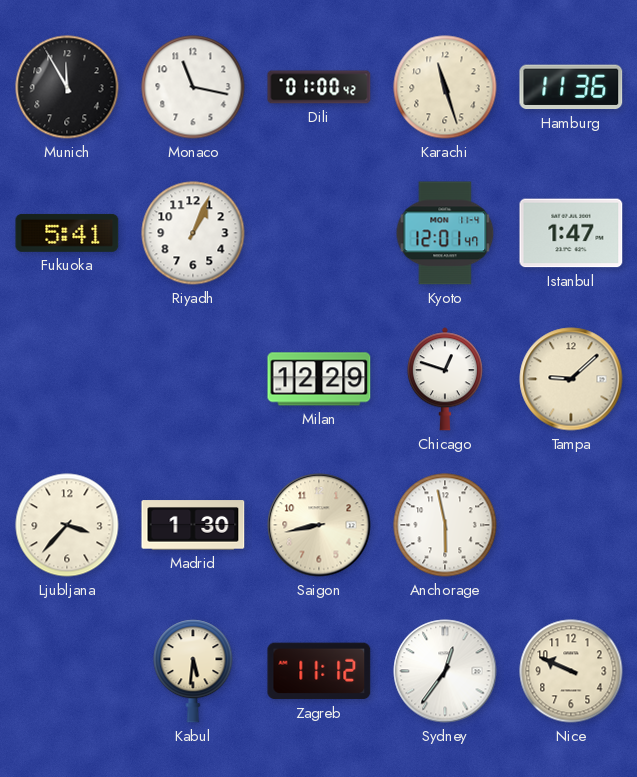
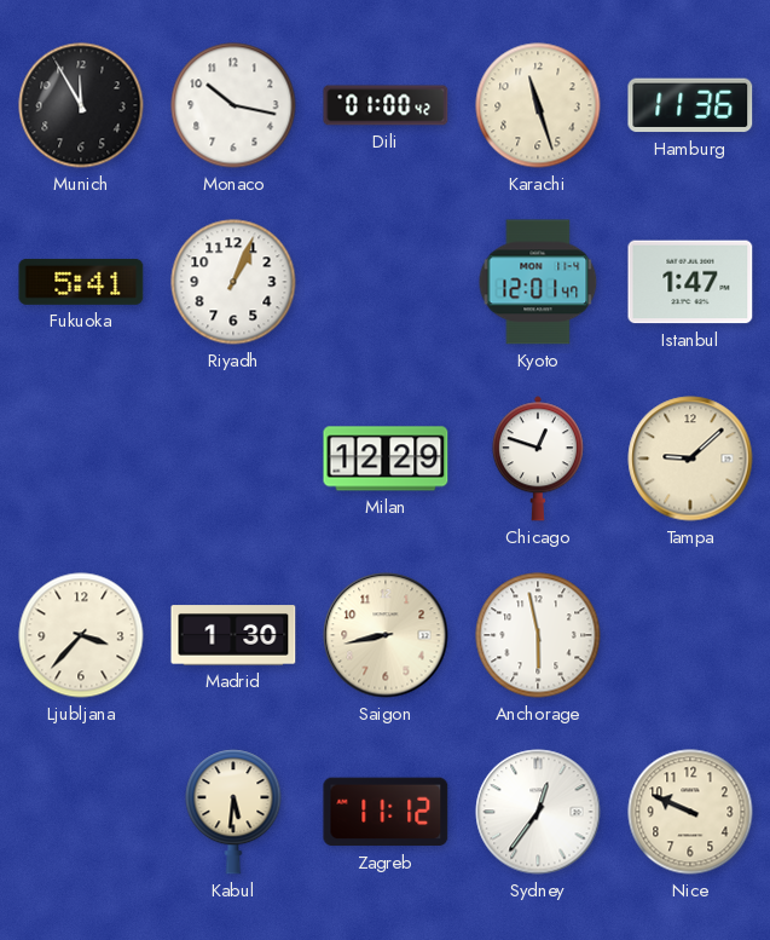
Monaco: 11:17 -> 10:17 (233, 105)
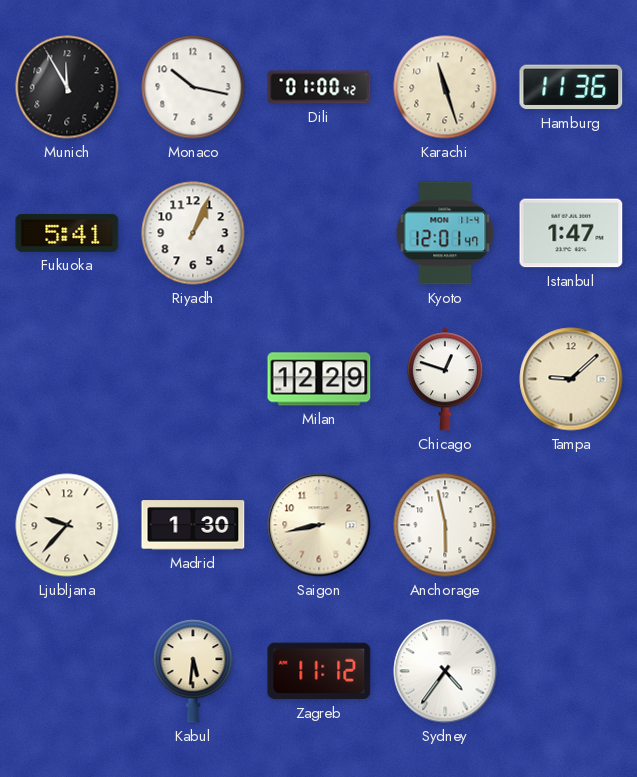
Ljubljana: 3:37 -> 9:37 (67, 525)
Sydney: 12:36 -> 4:36 (445, 671)
Nice: 9:49 -> none (690, 812)
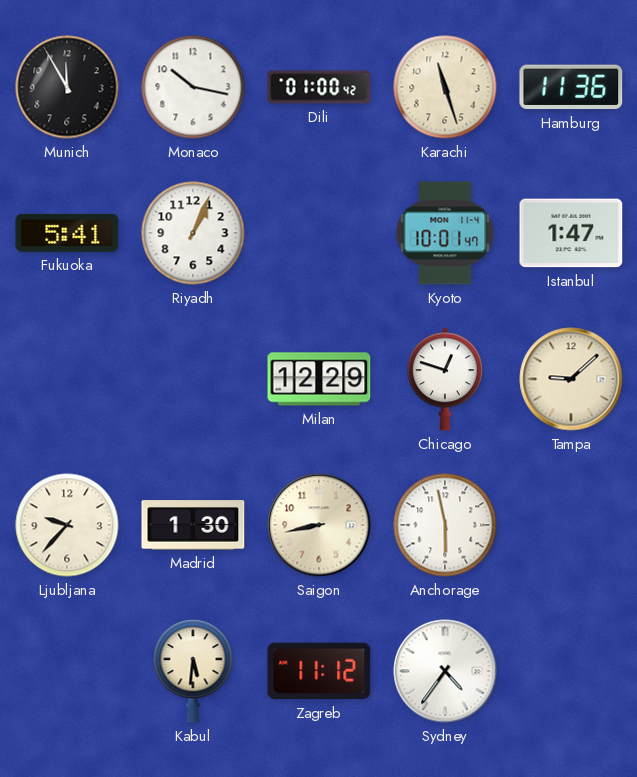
Kyoto: 12:01 -> 10:01 (445, 233)
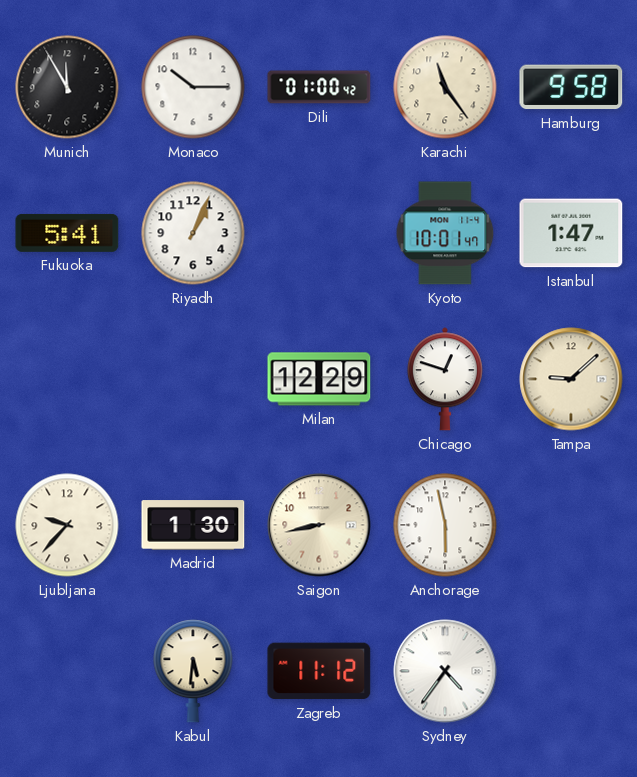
Monaco: 10:17 -> 10:15 (193, 87)
Karachi: 11:27 -> 11:24 (445, 87)
Hamburg: 11:36 -> 9:58 (571, 87)
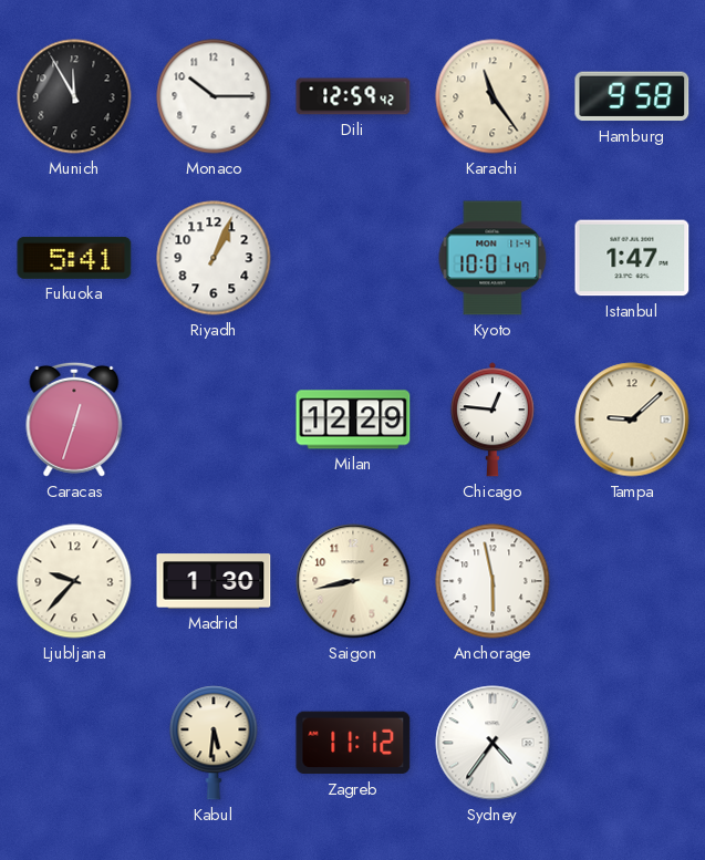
Dili: 01:00 -> 12:59 (353, 96)
Caracas: none -> 12:33 (74, 419)
Chicago: 12:48 -> 12:46 (493, 419)
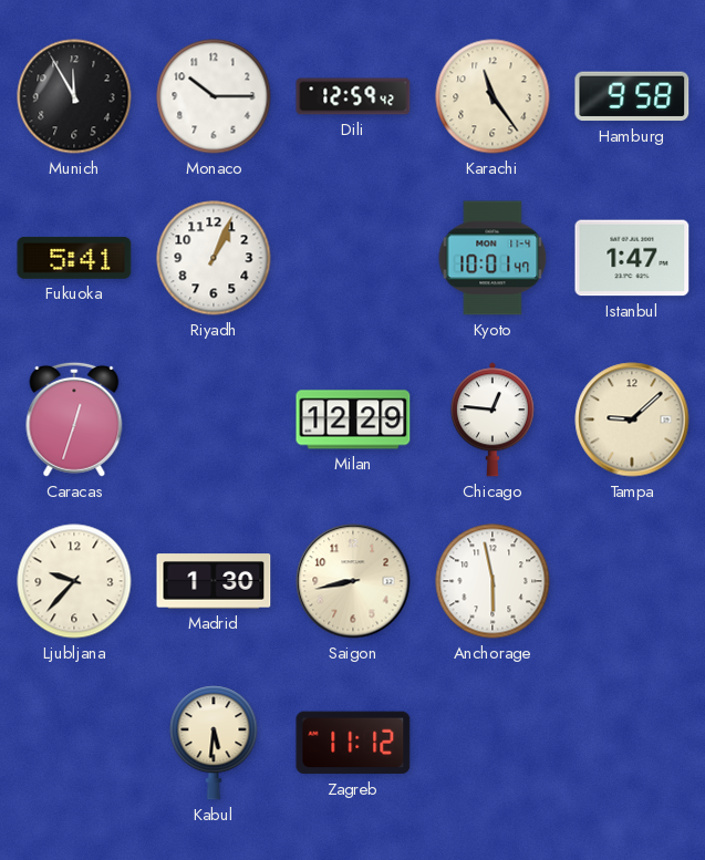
Sydney: 4:36 -> none (493, 743)
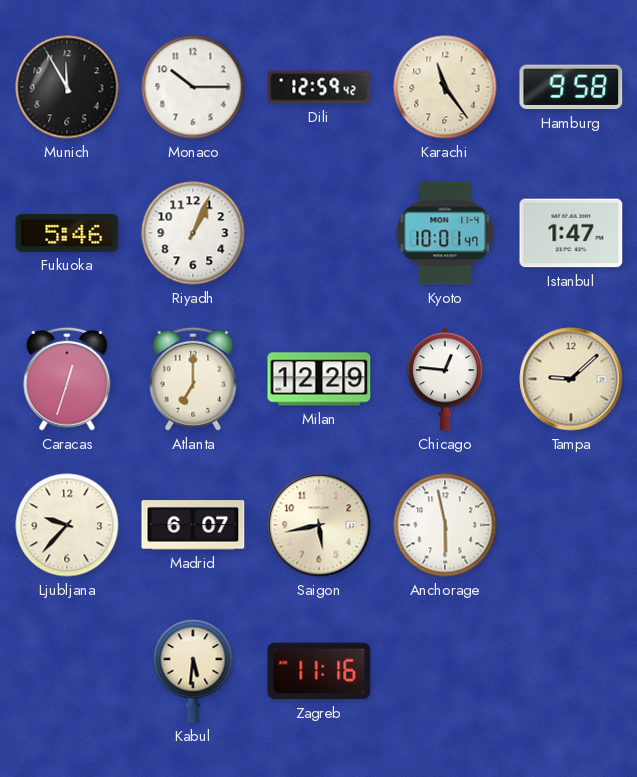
Fukuoka: 5:41 -> 5:46 (67, 233)
Atlanta: none -> 7:00 (193, 379)
Madrid: 1:30 -> 6:07 (193, 525)
Saigon: 8:43 -> 5:43 (319, 525)
Zagreb: 11:12 -> 11:16 (319, 671)
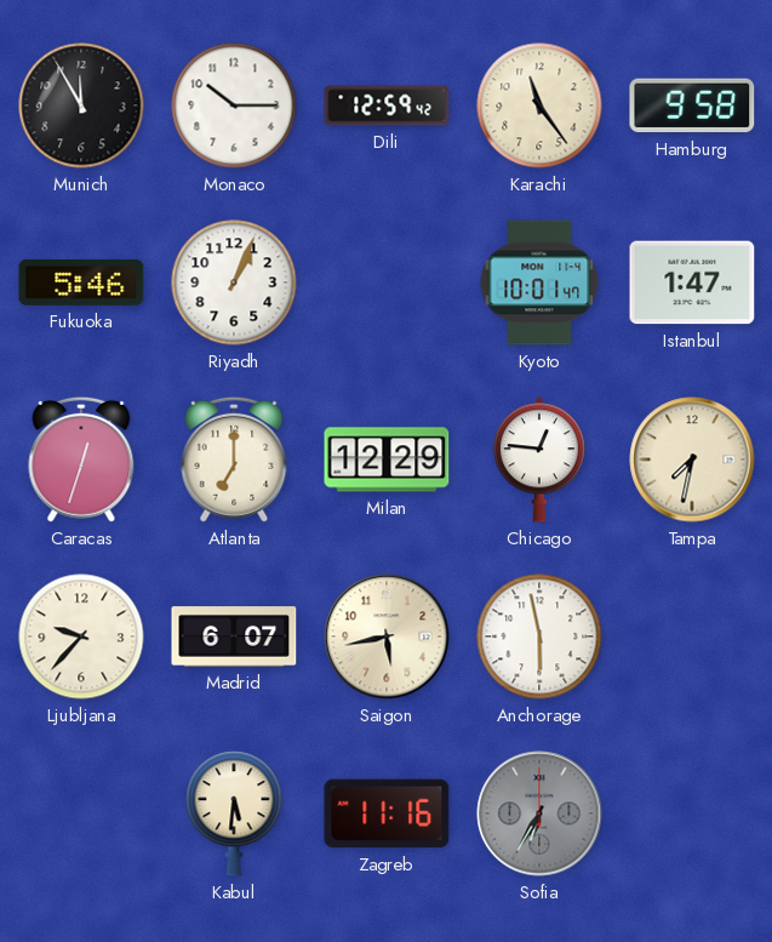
Tampa: 9:08 -> 7:32 (692, 459)
Sofia: none -> 6:35 (539, 813)
